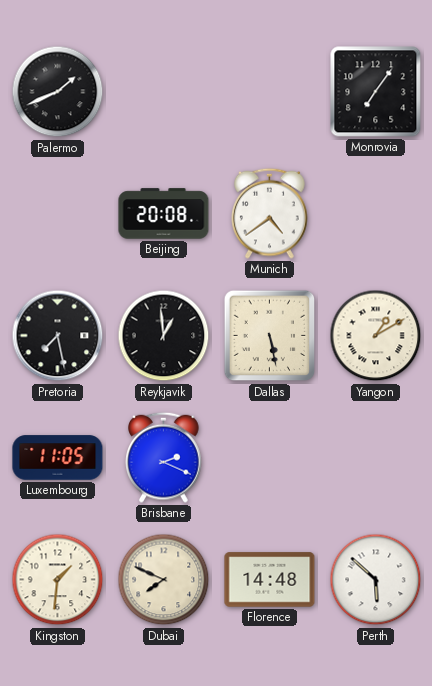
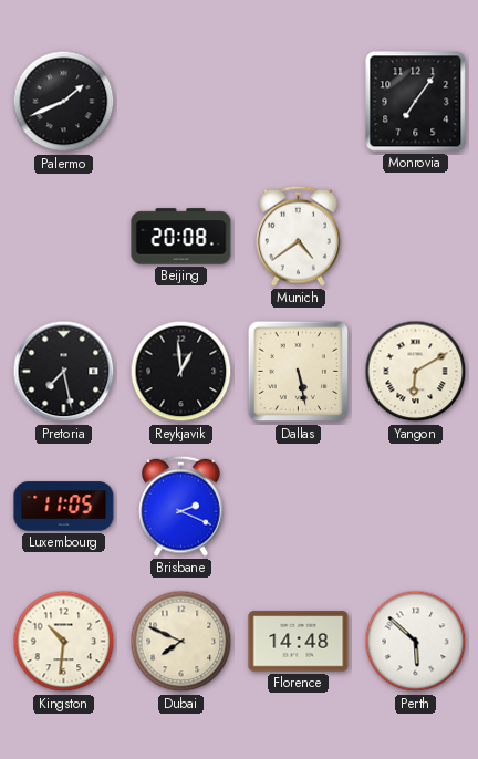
Yangon: 1:10 -> 6:10 (416, 372)
Kingston: 1:31 -> 10:31 (64, 642)
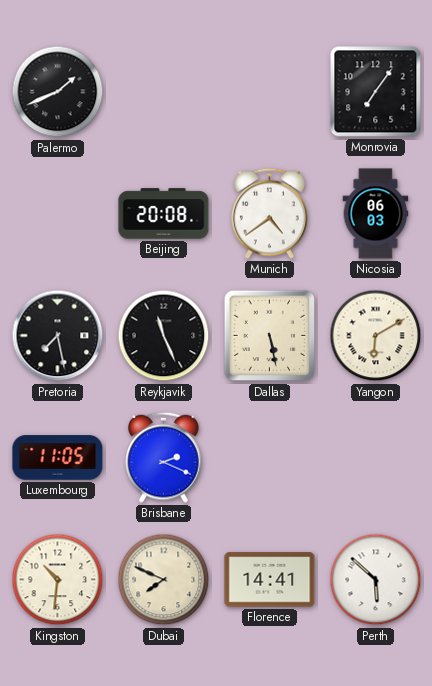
Nicosia: none -> 06:03 (376, 214)
Reykjavik: 12:59 -> 11:26 (164, 336)
Florence: 14:48 -> 14:41 (270, 580)
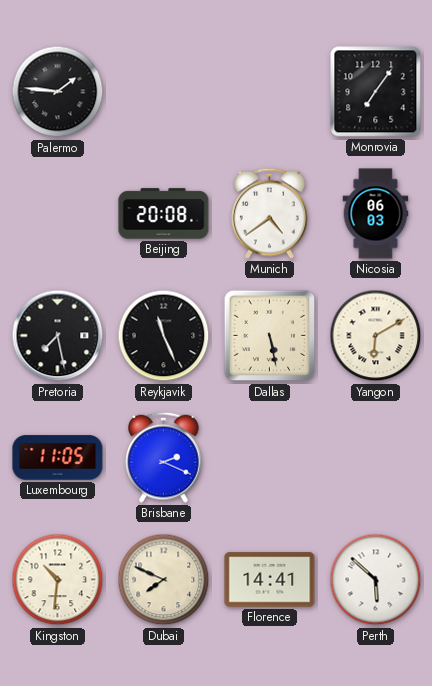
Palermo: 1:41 -> 1:46 (58, 92)
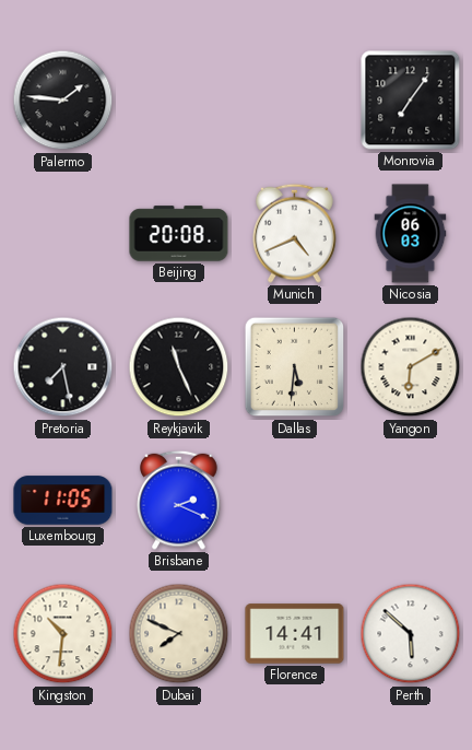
Munich: 4:39 -> 4:41 (295, 233)
Dallas: 5:28 -> 5:31 (295, 367)
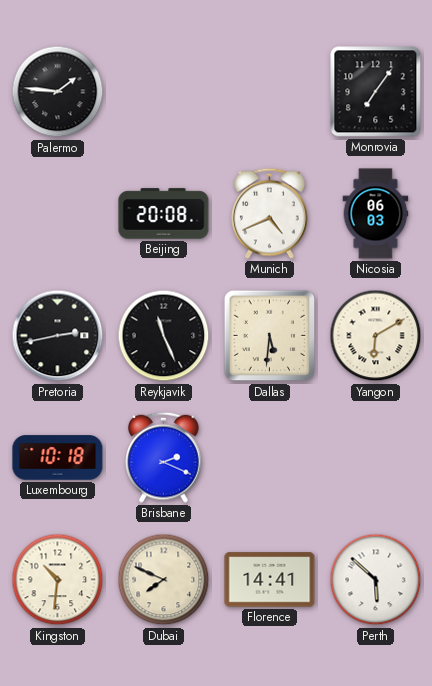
Pretoria: 7:28 -> 2:43 (58, 336)
Luxembourg: 11:05 -> 10:18 (58, 458)
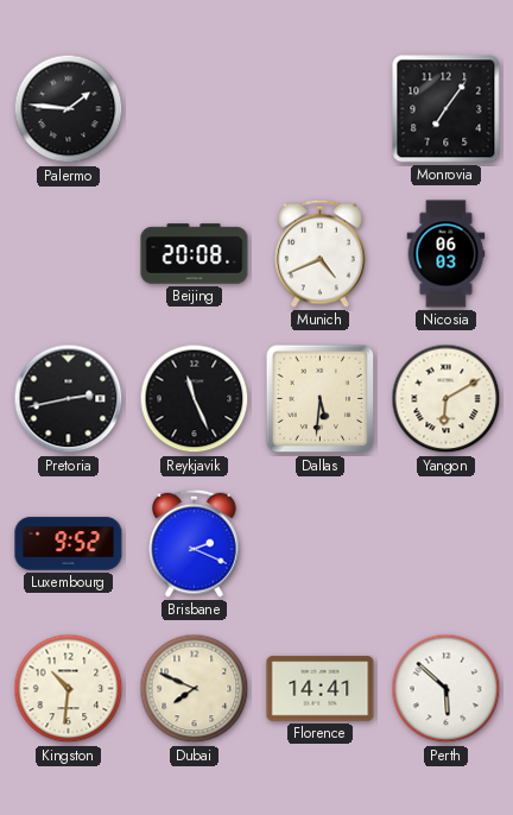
Luxembourg: 10:18 -> 9:52 (69, 544)
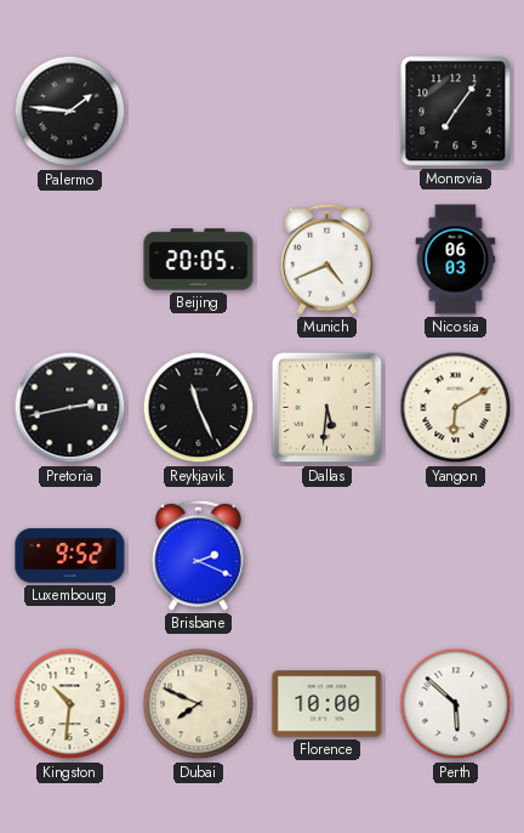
Beijing: 20:08 -> 20:05 (199, 260)
Florence: 14:41 -> 10:00 (327, 704)
